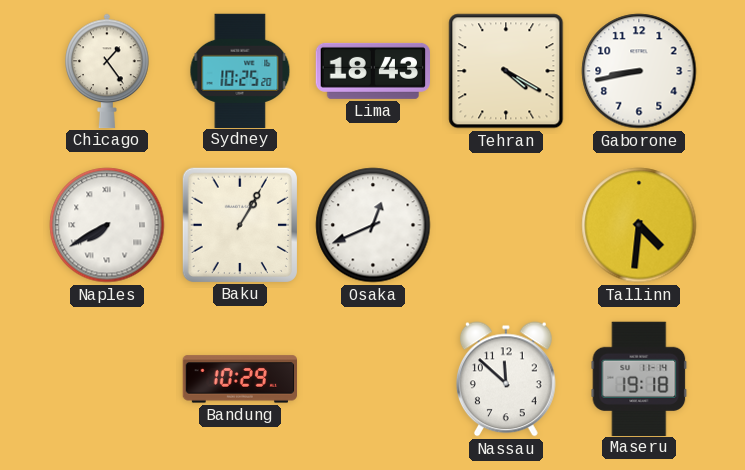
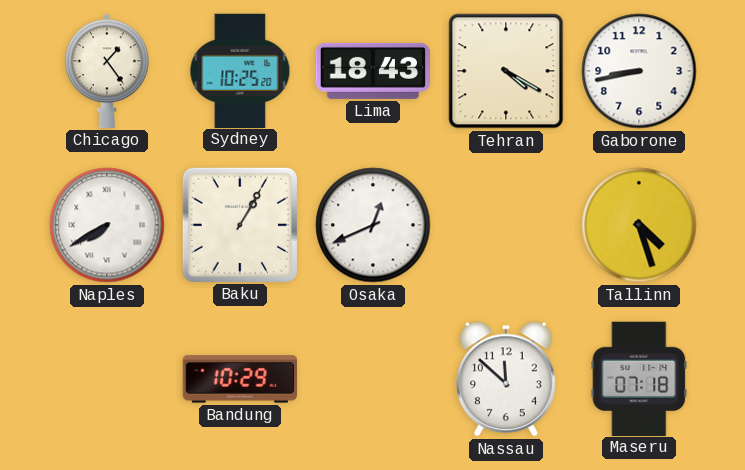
Tallinn: 4:31 -> 4:27 (639, 225)
Maseru: 19:18 -> 07:18 (639, 378)
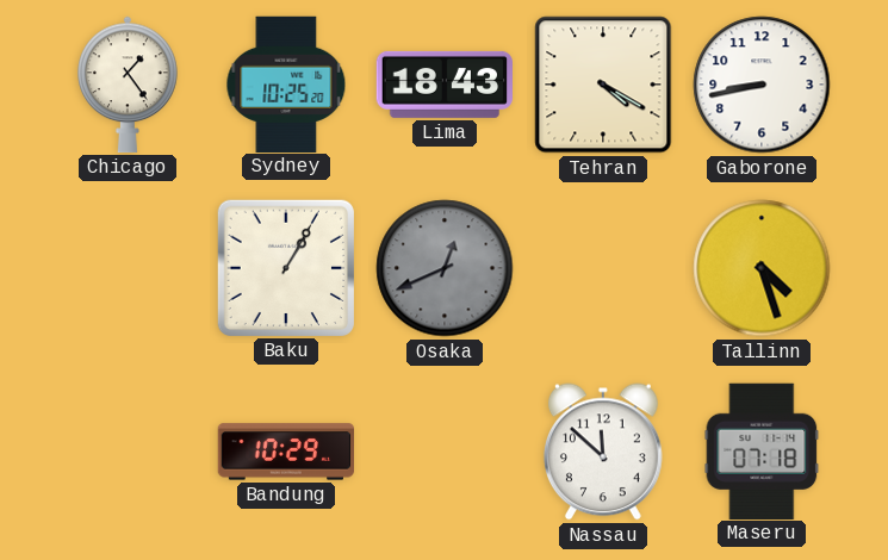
Naples: 7:40 -> none (107, 225)
Osaka dial: white -> grey (445, 268)
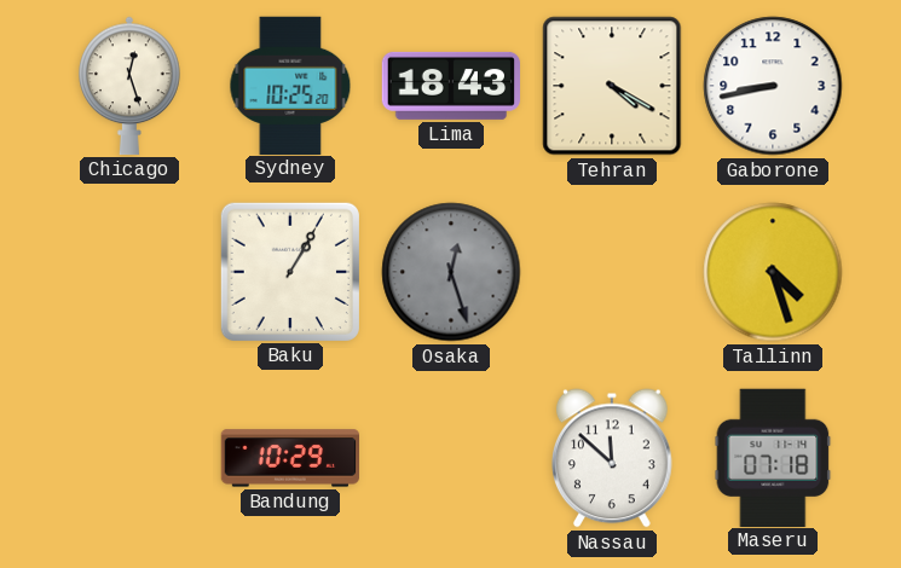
Chicago: 1:24 -> 12:27 (129, 86)
Osaka: 12:41 -> 12:27 (451, 272)
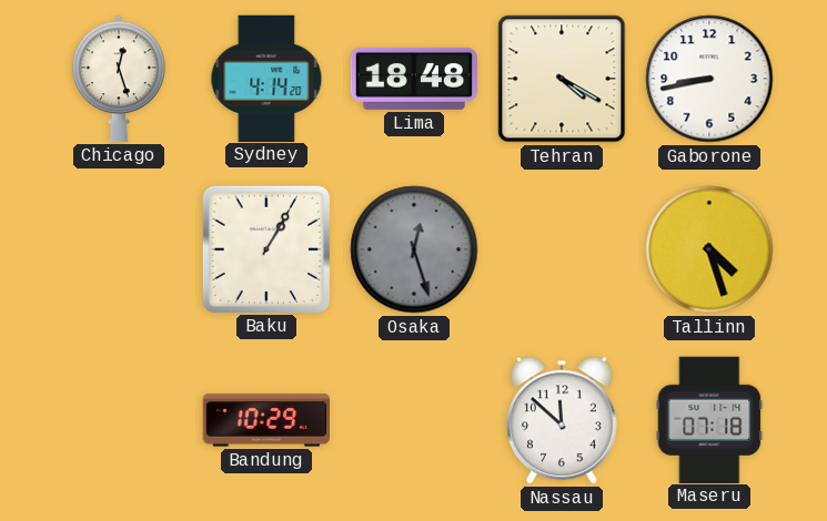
Sydney: 10:25 -> 4:14 (266, 78)
Lima: 18:43 -> 18:48 (414, 79)
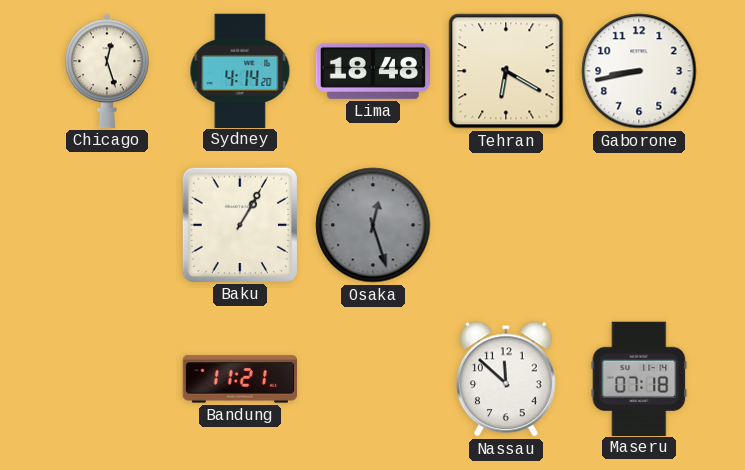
Tehran: 4:20 -> 6:20 (506, 71)
Tallinn: 4:27 -> none (709, 249)
Bandung: 10:29 -> 11:21 (239, 379)
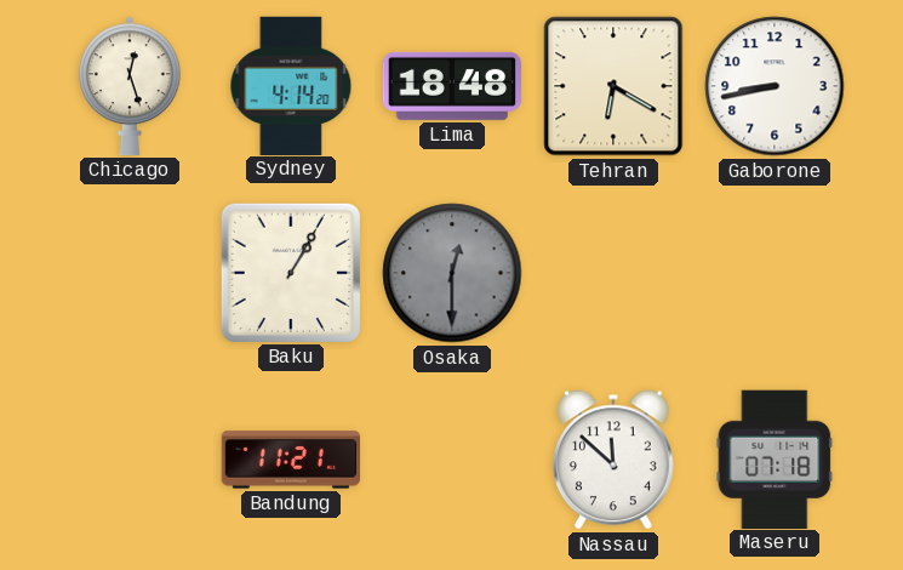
Osaka: 12:27 -> 12:30 (452, 273)
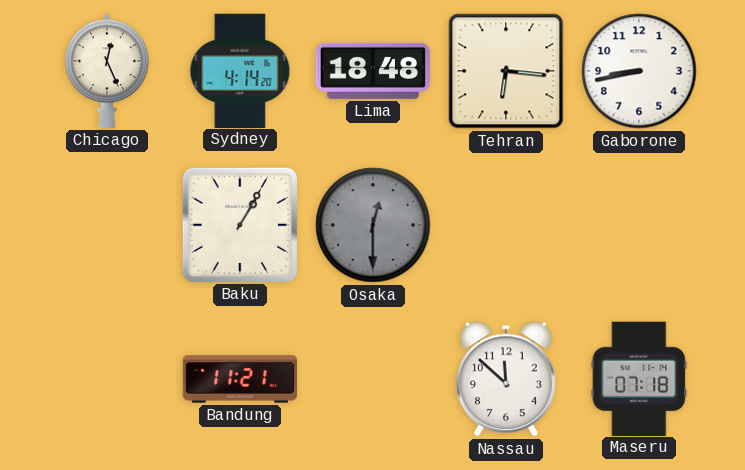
Chicago: 12:27 -> 12:26 (107, 71)
Tehran: 6:20 -> 6:16 (506, 71)
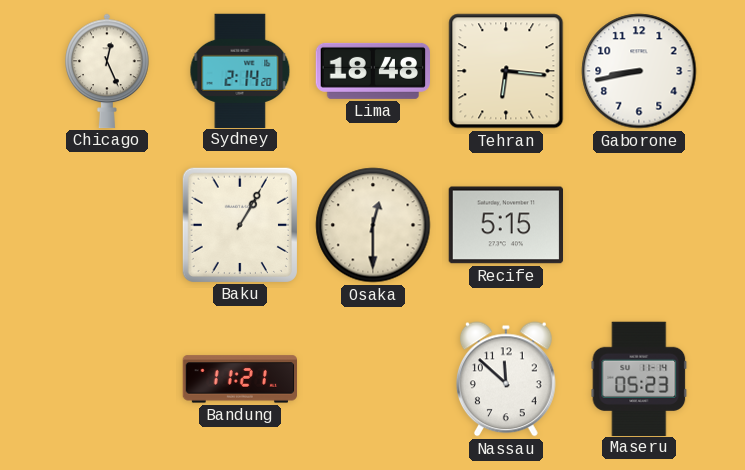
Sydney: 4:14 -> 2:14 (240, 70)
Osaka dial: grey -> cream (373, 225)
Recife: none -> 5:15 (505, 225)
Maseru: 07:18 -> 05:23 (639, 378)
